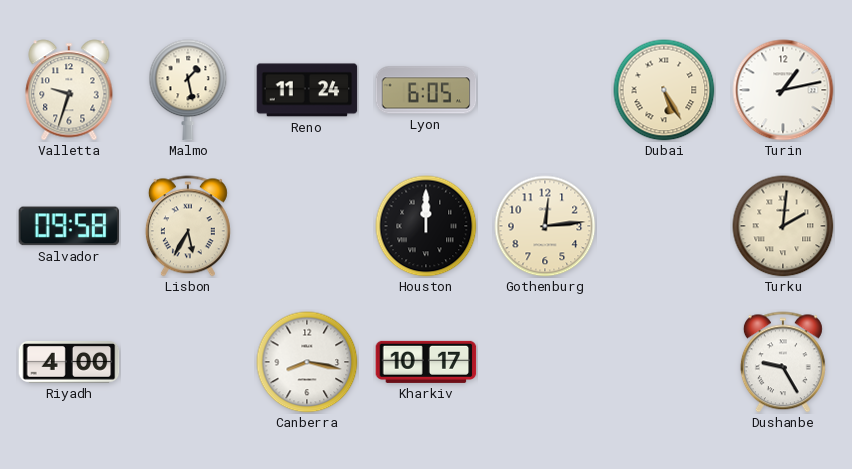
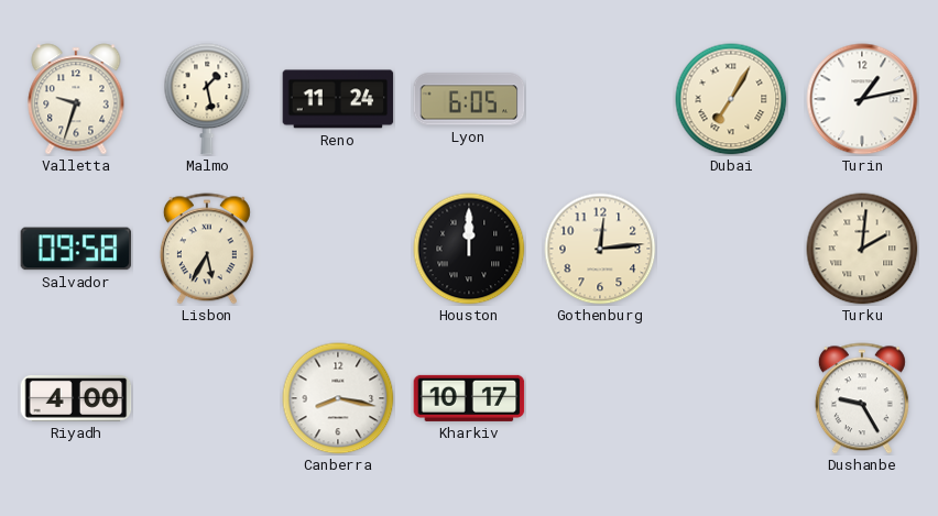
Dubai: 5:25 -> 7:05 (731, 99)
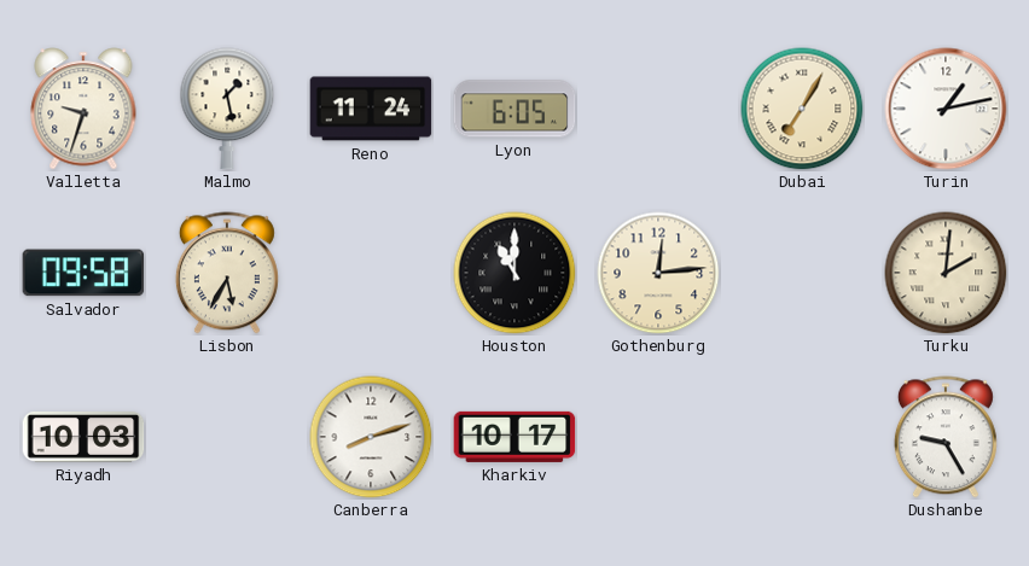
Houston: 12:00 -> 11:00 (514, 273)
Riyadh: 4:00 -> 10:03 (83, 438)
Canberra: 8:17 -> 8:12 (371, 437)
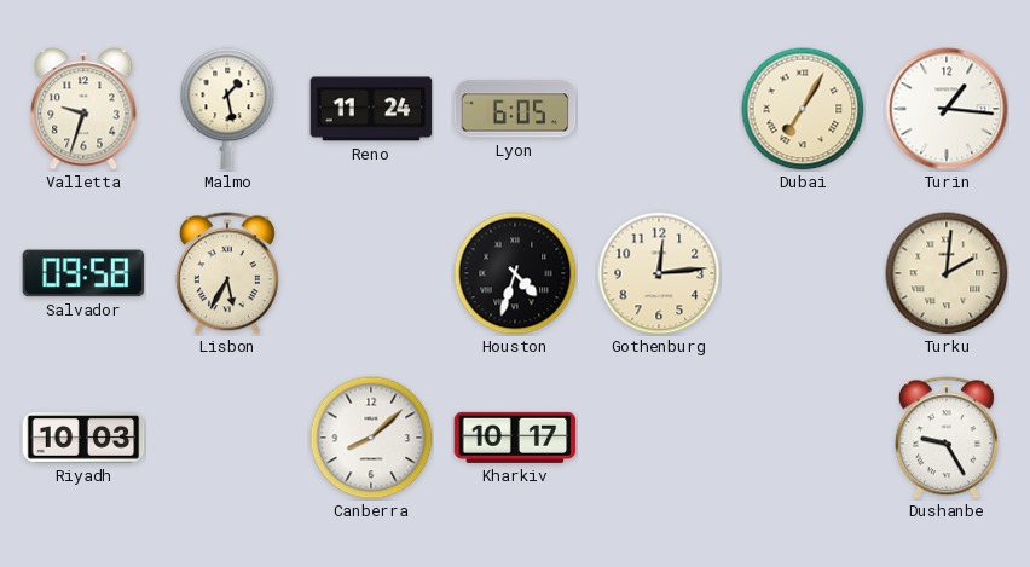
Turin: 1:13 -> 1:16 (947, 109)
Houston: 11:00 -> 4:33 (515, 273)
Canberra: 8:12 -> 8:08 (371, 438)
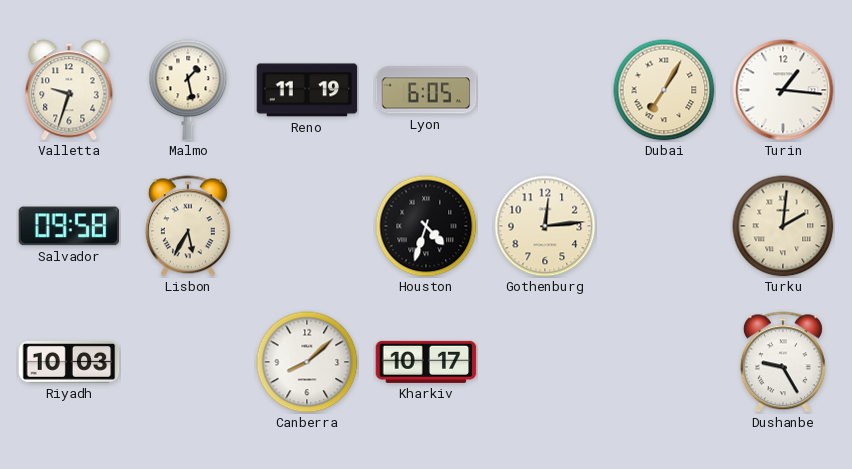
Reno: 11:24 -> 11:19 (307, 90)
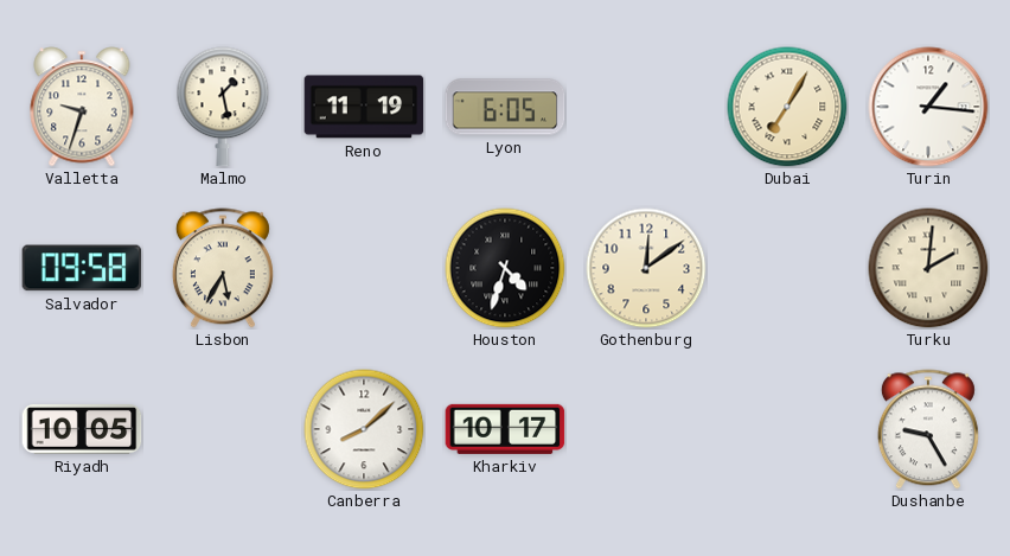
Gothenburg: 12:14 -> 12:09 (646, 268)
Riyadh: 10:03 -> 10:05 (82, 430)
